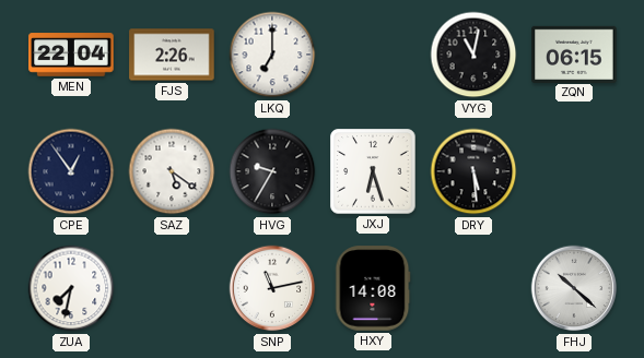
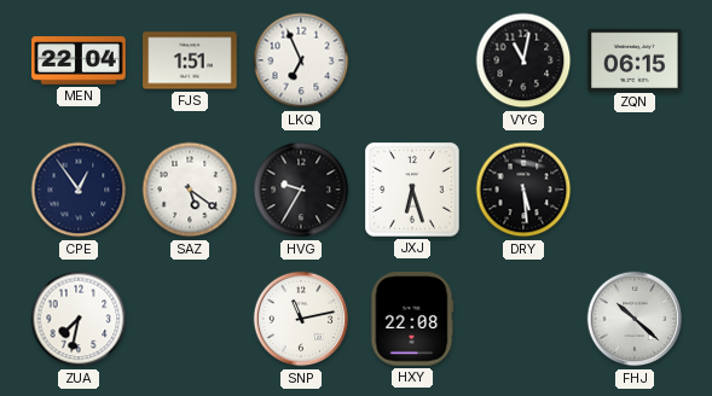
FJS: 2:26 -> 1:51 (190, 60)
LKQ: 7:00 -> 6:56 (301, 60)
HXY: 14:08 -> 22:08 (412, 319)
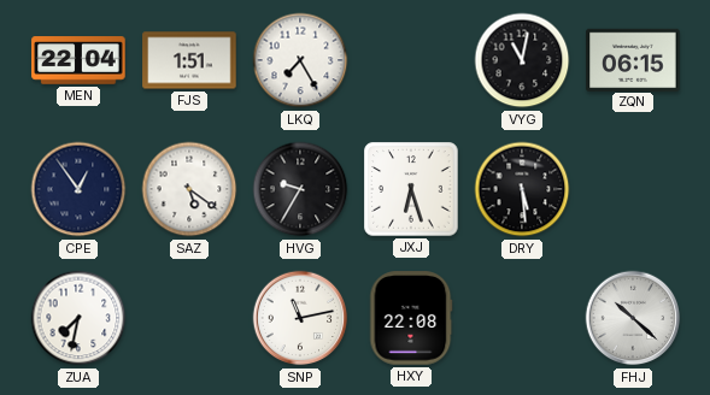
LKQ: 6:56 -> 7:25 (300, 60)
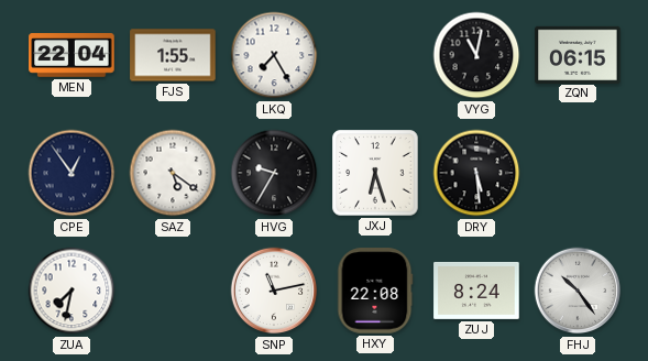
FJS: 1:51 -> 1:55 (173, 55)
ZUJ: none -> 8:24 (476, 291)
FHJ: 10:22 -> 10:24 (578, 291)
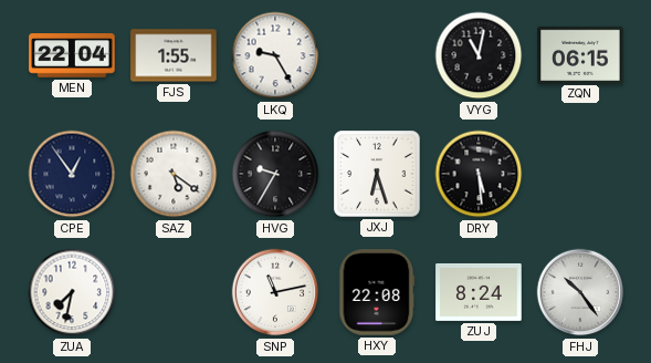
LKQ: 7:25 -> 9:25 (275, 55)
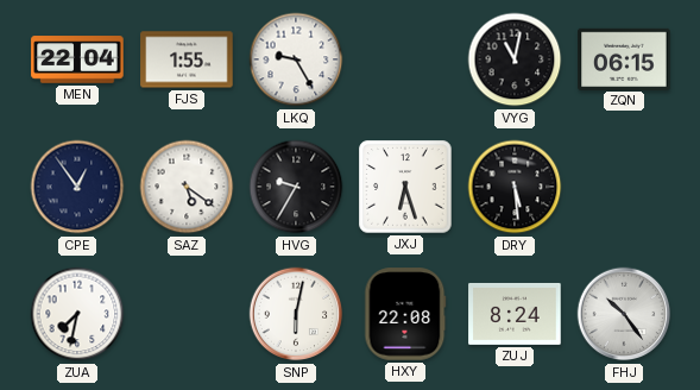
SNP: 11:13 -> 6:02 (296, 314)
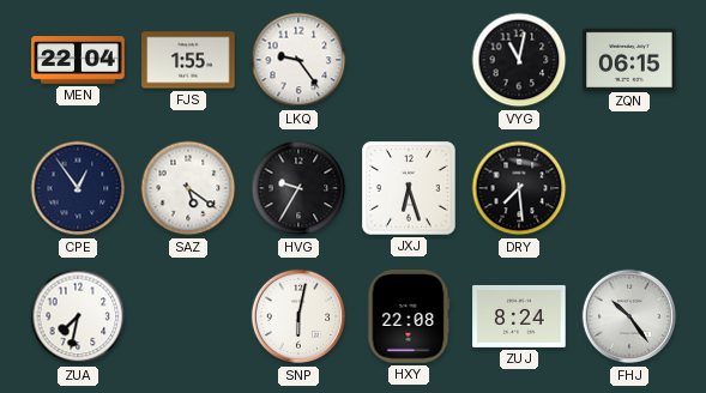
LKQ: 9:25 -> 9:24 (298, 60)
DRY: 5:29 -> 7:29 (519, 188)
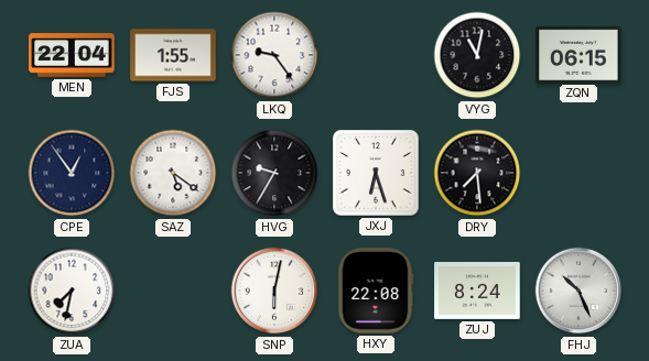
FHJ: 10:24 -> 10:26 (578, 291)
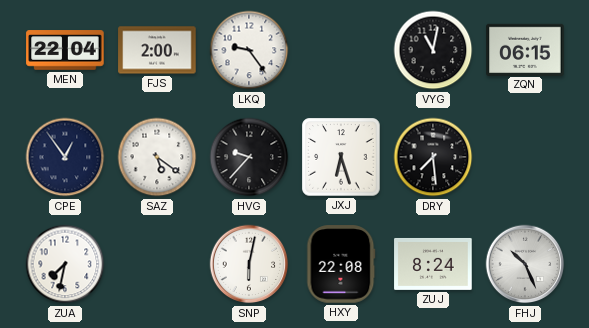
FJS: 1:55 -> 2:00 (157, 50)
HVG: 9:35 -> 9:37 (249, 157)
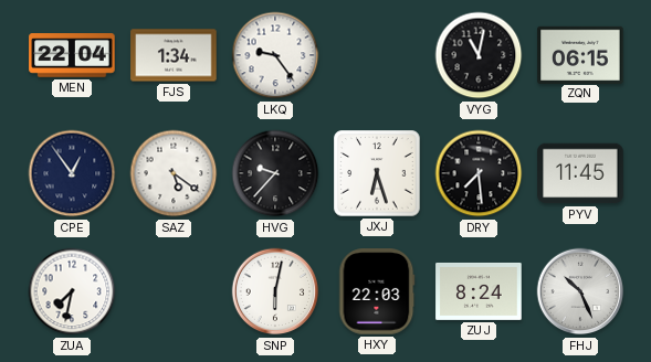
FJS: 2:00 -> 1:34 (174, 55)
PYV: none -> 11:45 (580, 173)
HXY: 22:08 -> 22:03 (377, 291)
